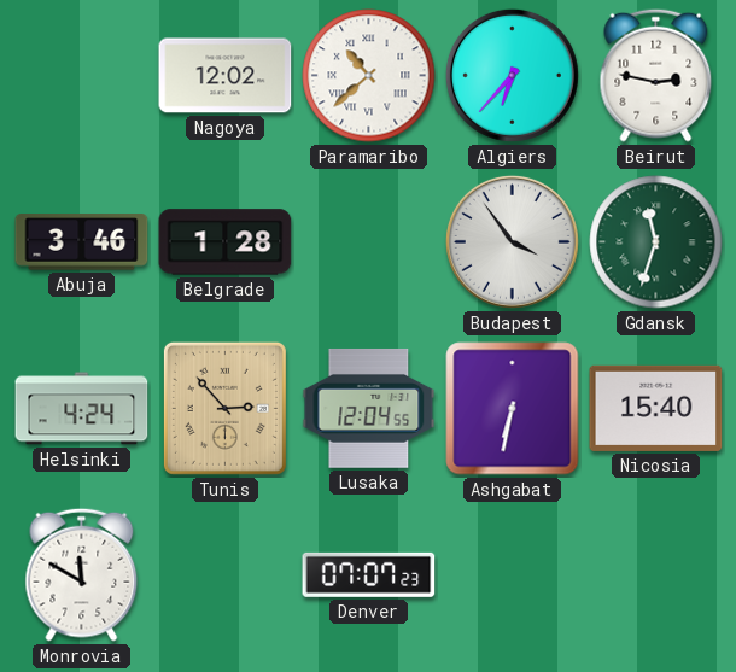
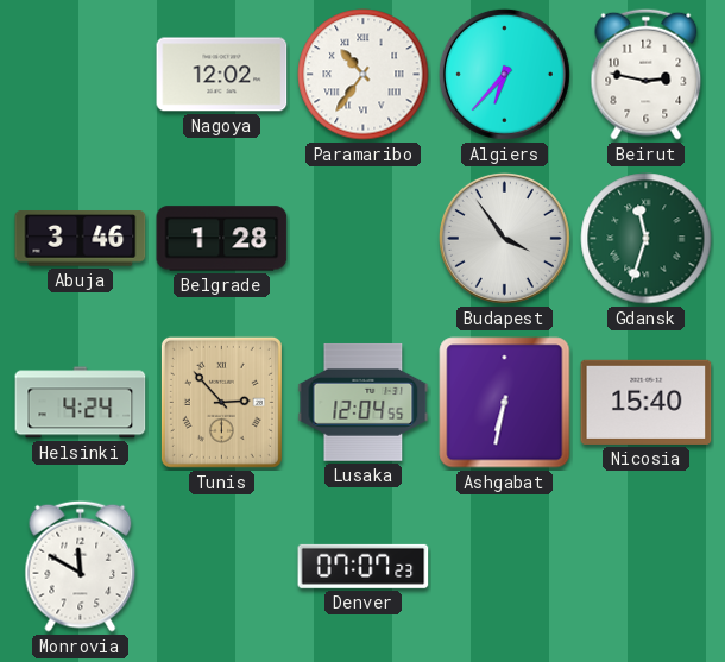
Paramaribo: 10:38 -> 10:36 (364, 75)
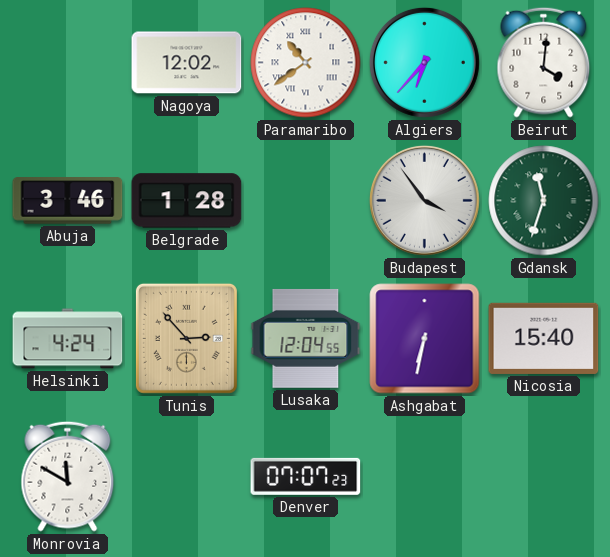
Paramaribo: 10:36 -> 10:39 (306, 63)
Beirut: 2:47 -> 4:01 (544, 62)
